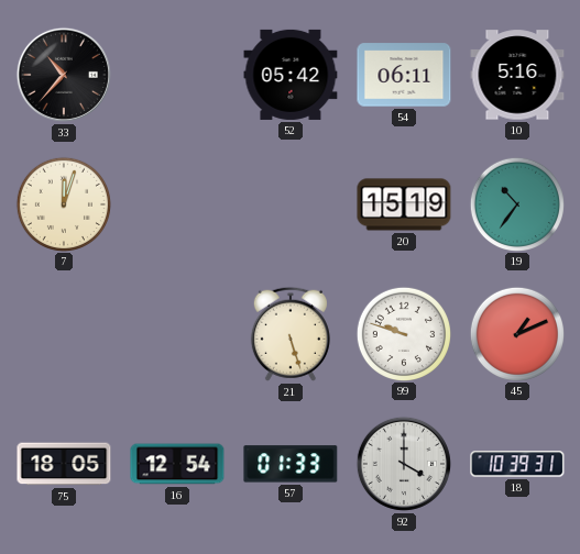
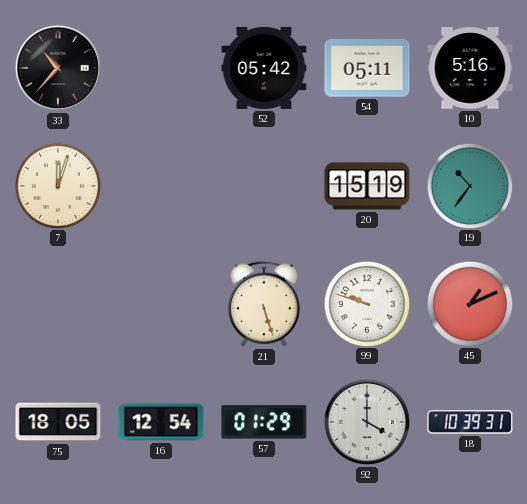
54: 06:11 -> 05:11 (367, 68)
57: 01:33 -> 01:29 (264, 422)
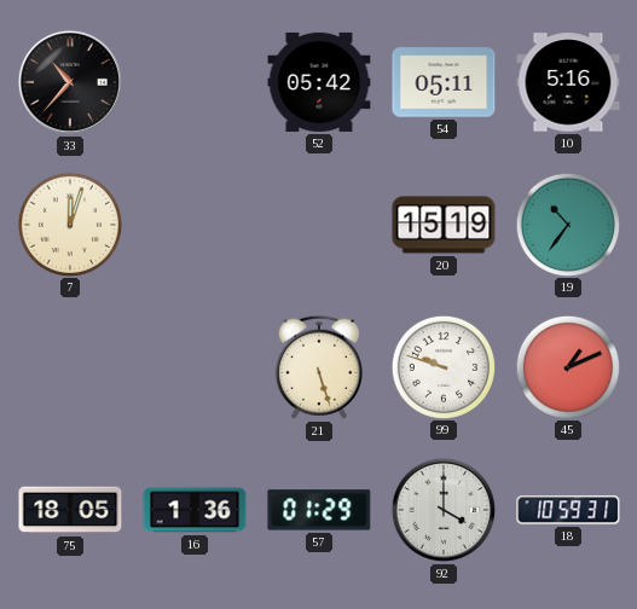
16: 12:54 -> 1:36 (195, 510)
18: 10:39 -> 10:59 (568, 510)
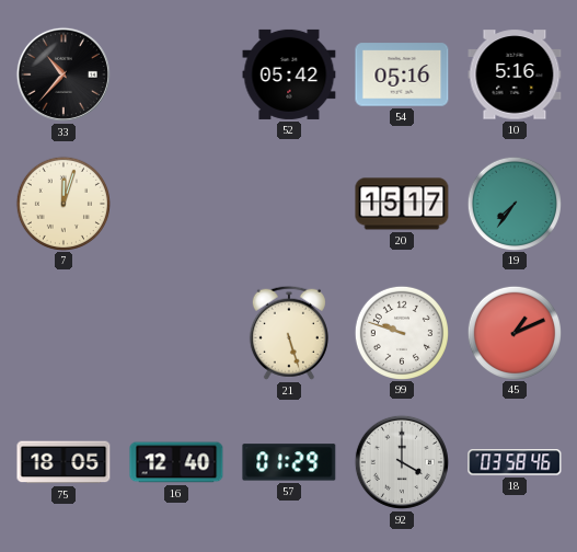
54: 05:11 -> 05:16 (402, 74)
20: 15:19 -> 15:17 (402, 204)
19: 10:36 -> 7:36 (513, 203)
16: 1:36 -> 12:40 (176, 462)
18: 10:59 -> 03:58 (515, 462)
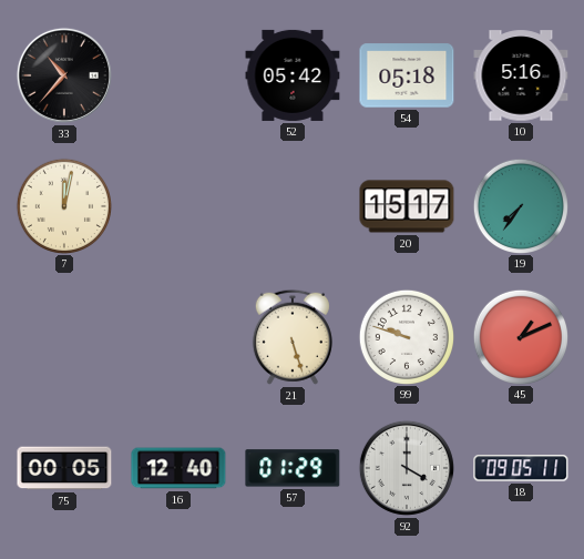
54: 05:16 -> 05:18 (407, 75)
7: 12:03 -> 12:02 (63, 205)
75: 18:05 -> 00:05 (64, 468)
18: 03:58 -> 09:05 (521, 468)
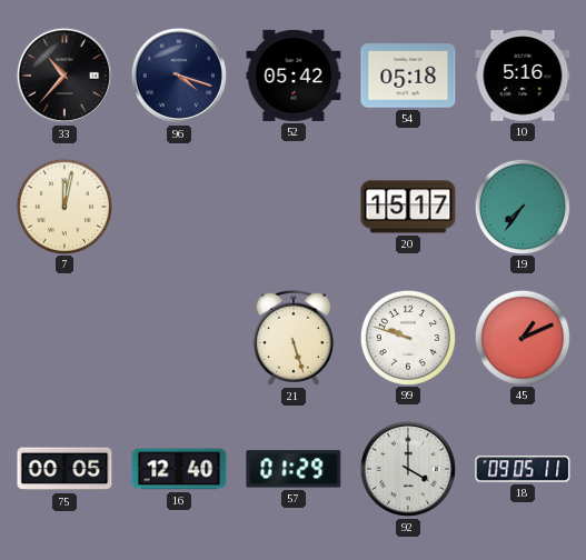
96: none -> 4:18 (179, 76)
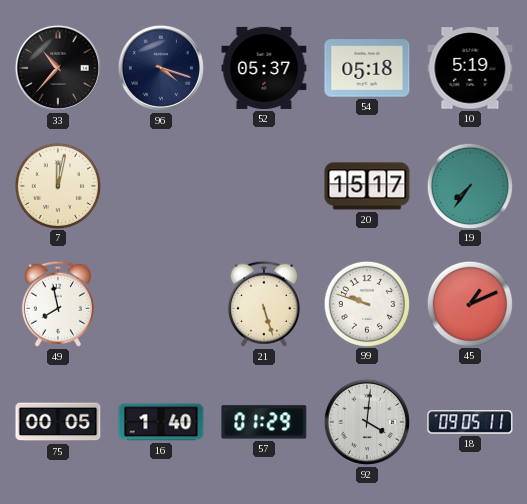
52: 05:42 -> 05:37 (264, 68)
10: 5:16 -> 5:19 (470, 68)
49: none -> 7:58 (58, 304)
16: 12:40 -> 1:40 (161, 422)
92: 4:00 -> 4:01 (367, 422)
